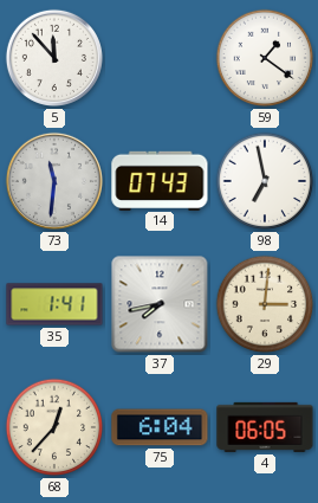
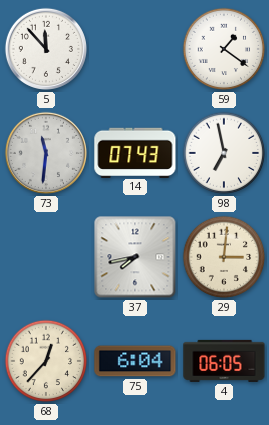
35: 1:41 -> none (54, 304)
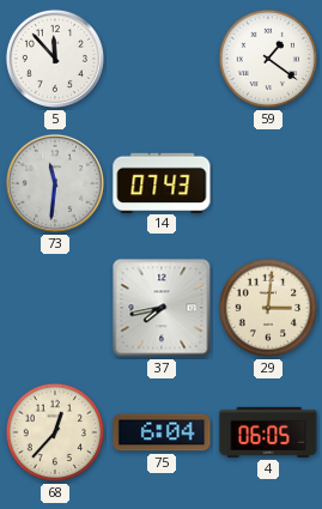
98: 6:58 -> none (224, 153)
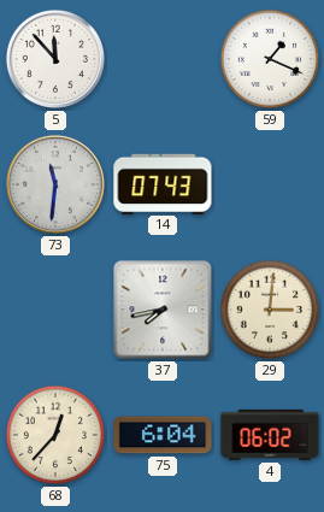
59: 1:21 -> 1:19 (270, 59)
4: 06:05 -> 06:02 (270, 435)
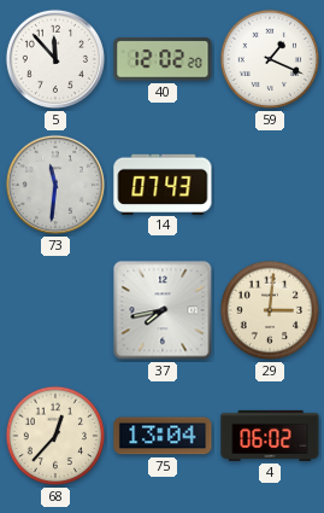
40: none -> 12:02 (163, 59)
75: 6:04 -> 13:04 (163, 436)
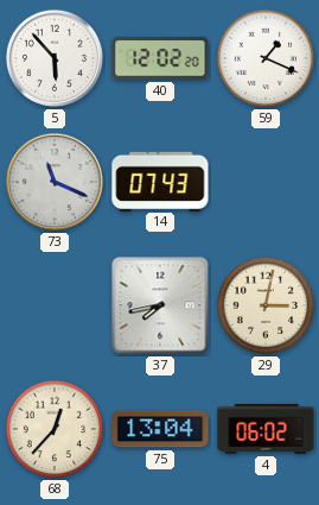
5: 11:53 -> 5:53 (55, 58)
73: 11:31 -> 11:19 (55, 182)
29: 3:01 -> 3:02 (266, 305)
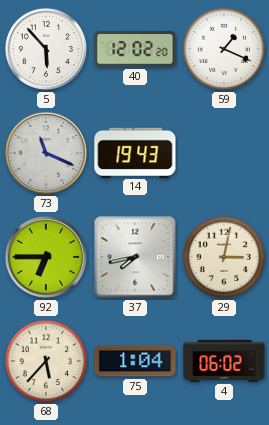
14: 07:43 -> 19:43 (135, 152)
92: none -> 6:45 (46, 257)
68: 12:37 -> 5:37 (46, 361)
75: 13:04 -> 1:04 (135, 361)
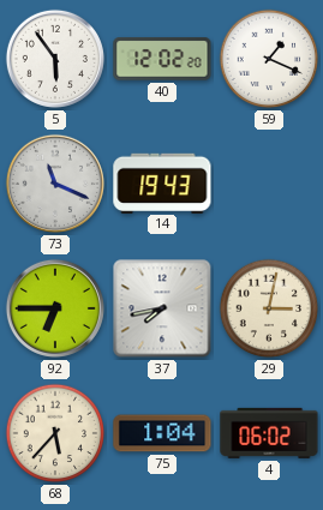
5: 5:53 -> 5:54 (55, 59)
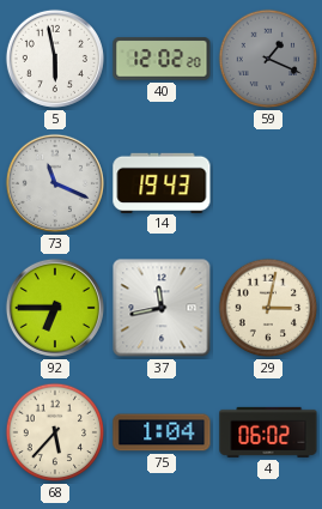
5: 5:54 -> 5:58 (55, 59)
59 dial: white -> grey (268, 59)
37: 7:43 -> 11:43 (162, 308)
